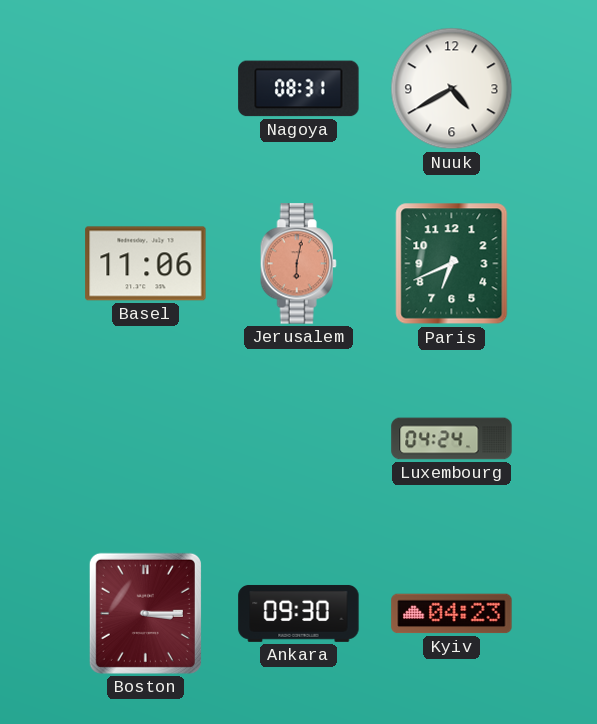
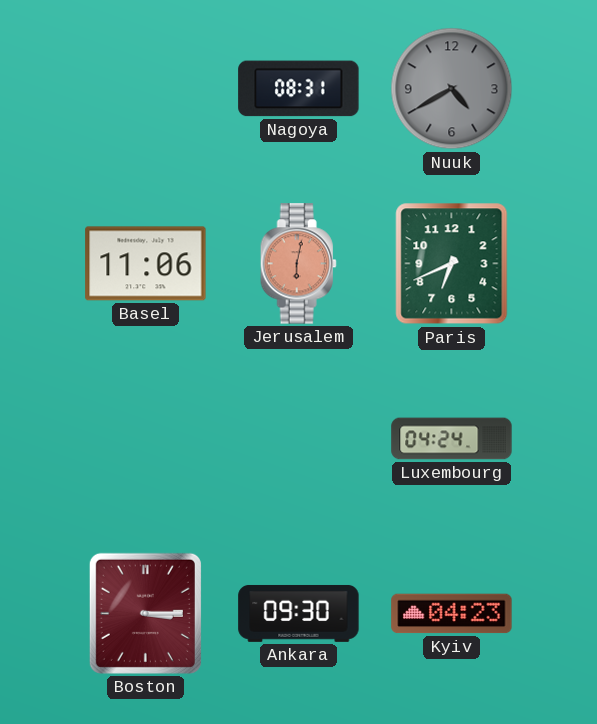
Nuuk dial: white -> grey (452, 89)
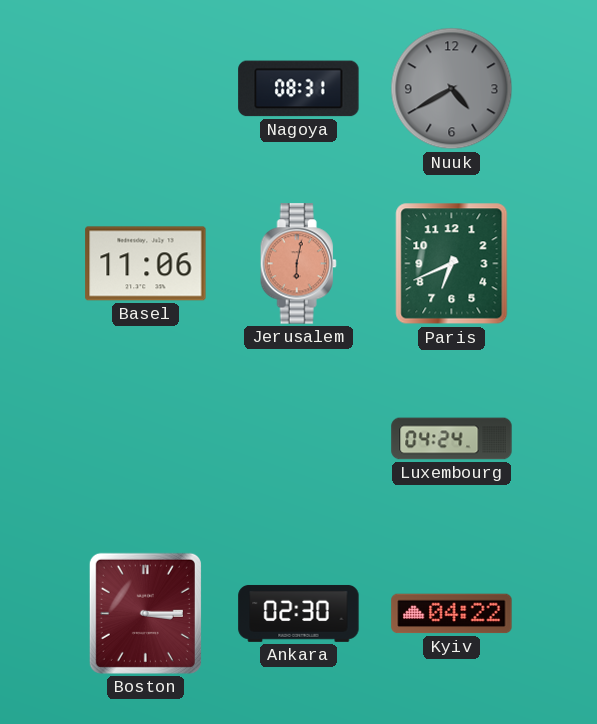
Ankara: 09:30 -> 02:30 (299, 613)
Kyiv: 04:23 -> 04:22 (452, 614)
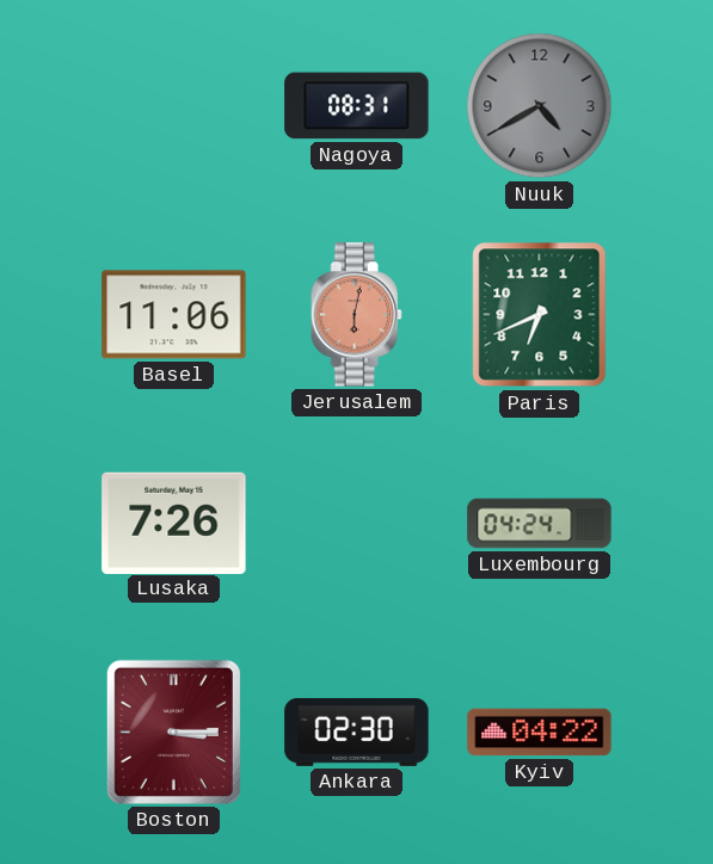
Lusaka: none -> 7:26 (174, 523)
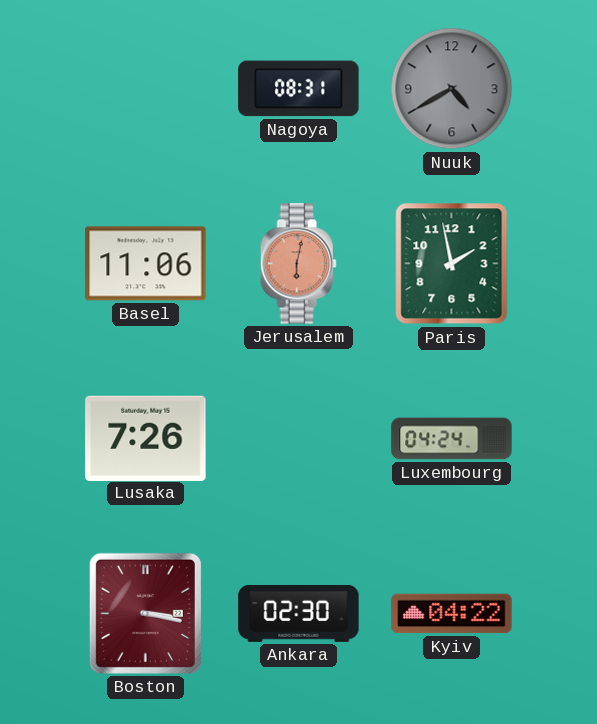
Paris: 6:41 -> 1:58 (452, 264)
Boston: 3:15 -> 3:17 (145, 613)
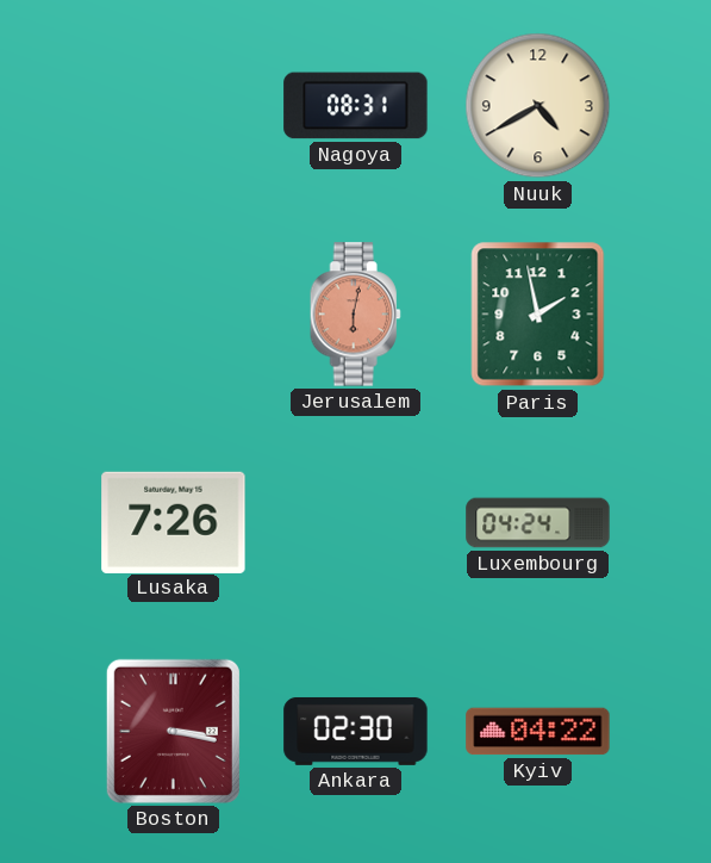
Nuuk dial: grey -> cream (538, 106)
Basel: 11:06 -> none (146, 264)
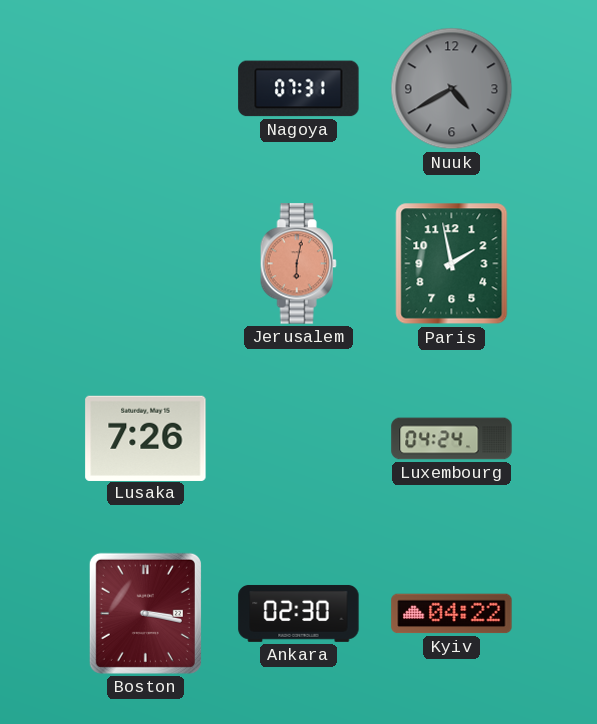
Nagoya: 08:31 -> 07:31 (299, 89)
Nuuk dial: cream -> grey (452, 89)
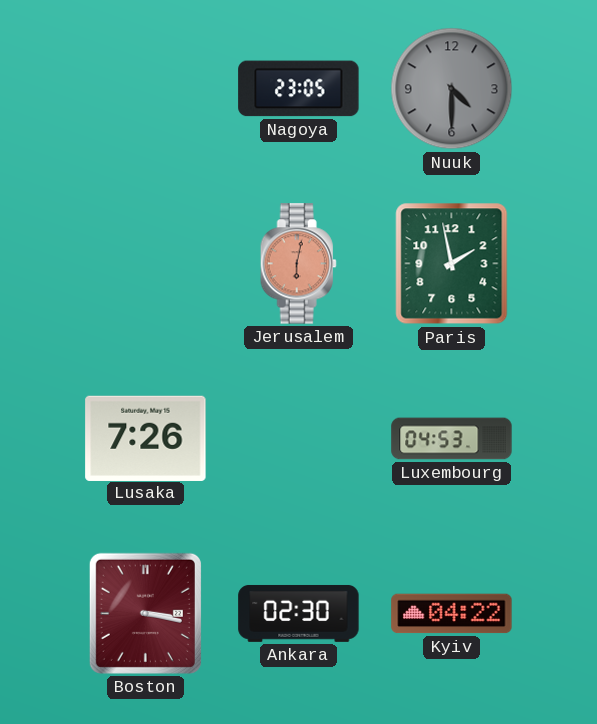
Nagoya: 07:31 -> 23:05 (299, 89)
Nuuk: 4:40 -> 4:30 (452, 89)
Luxembourg: 04:24 -> 04:53 (452, 439)
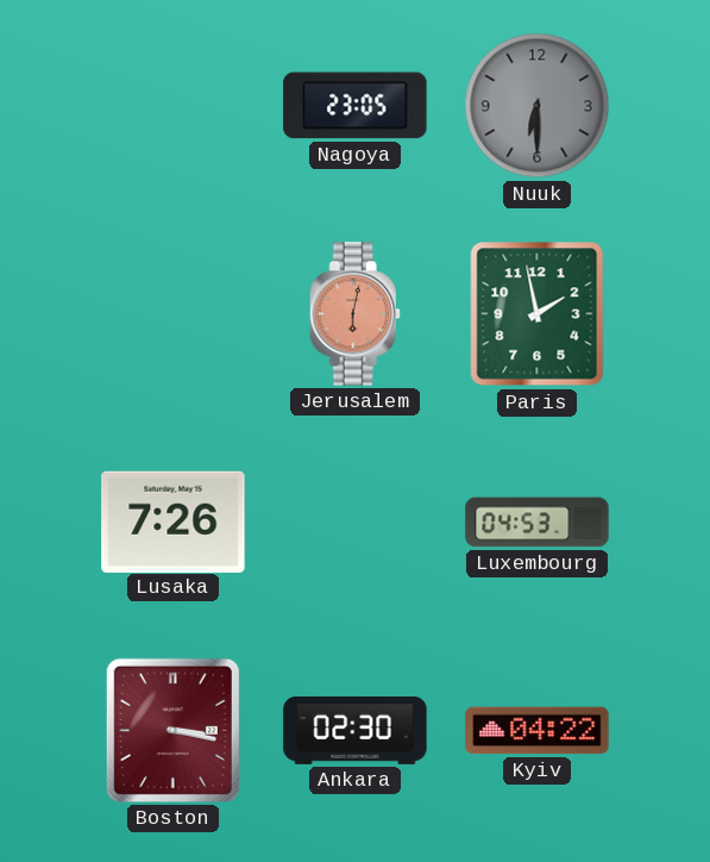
Nuuk: 4:30 -> 6:30 (538, 106)
